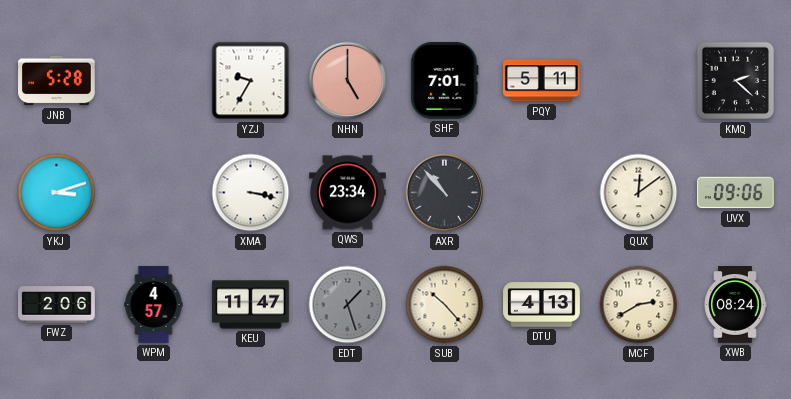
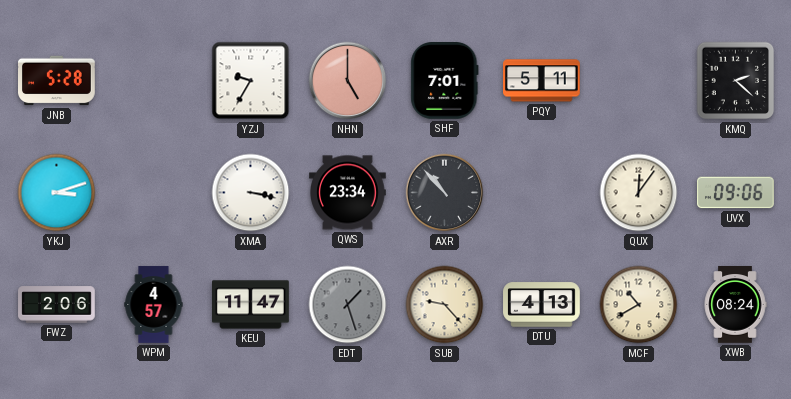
QUX: 12:09 -> 12:06 (639, 193)
SUB: 10:23 -> 9:23 (445, 305)
MCF: 2:40 -> 10:40 (639, 305)
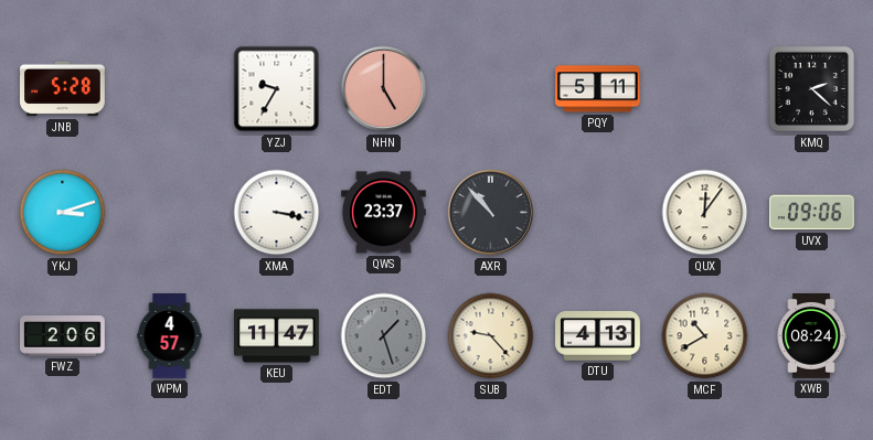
SHF: 7:01 -> none (445, 81)
QWS: 23:34 -> 23:37 (384, 213)
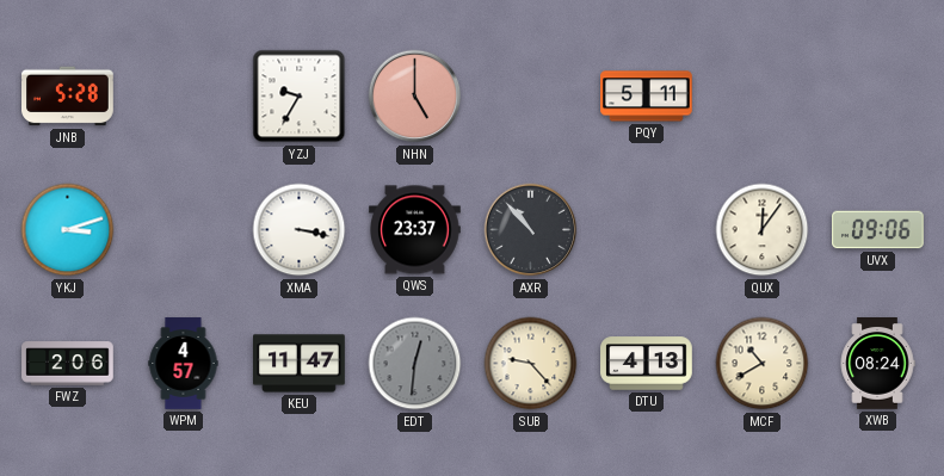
KMQ: 2:22 -> none (812, 89)
EDT: 1:27 -> 12:31 (415, 364)
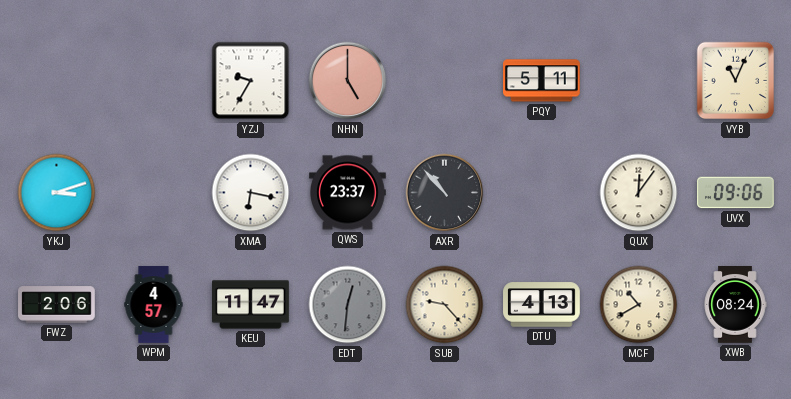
JNB: 5:28 -> none (68, 97)
VYB: none -> 11:04 (736, 81)
XMA: 3:17 -> 6:17 (251, 193)
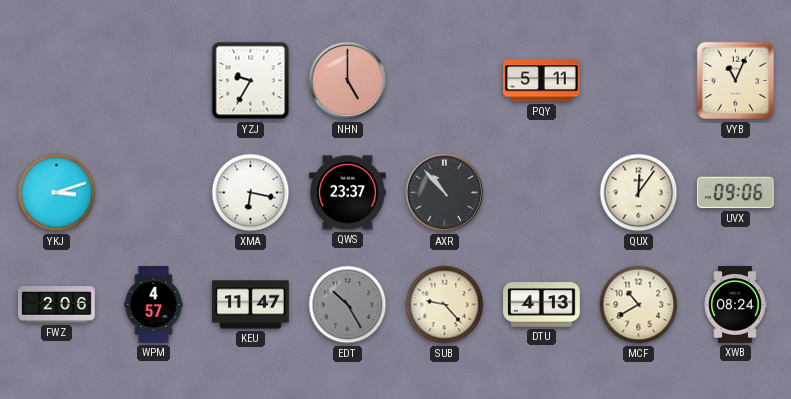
EDT: 12:31 -> 10:25 (348, 305)
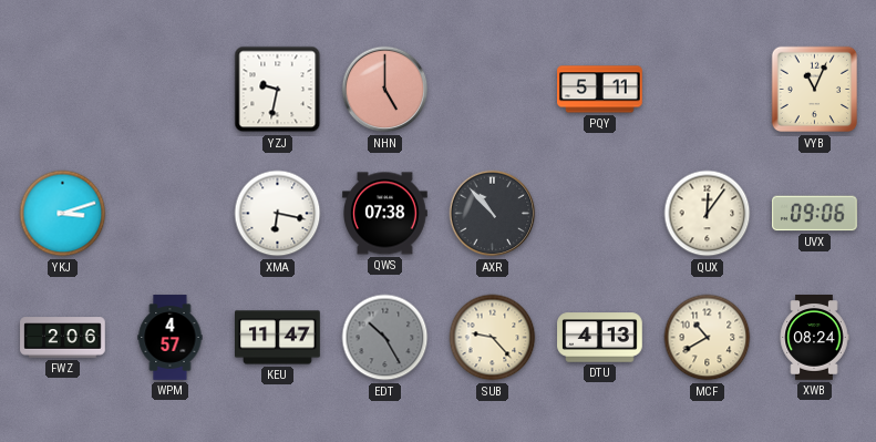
YZJ: 9:35 -> 9:32 (278, 90)
QWS: 23:37 -> 07:38 (385, 214)
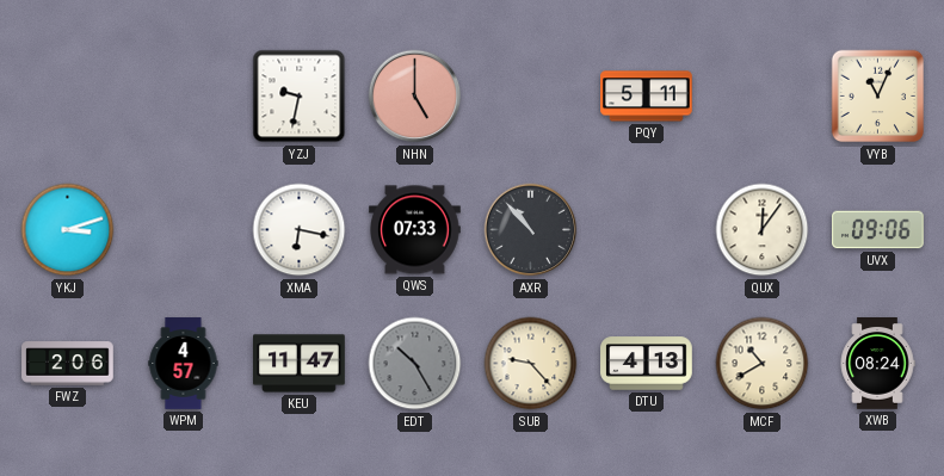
QWS: 07:38 -> 07:33 (415, 230)
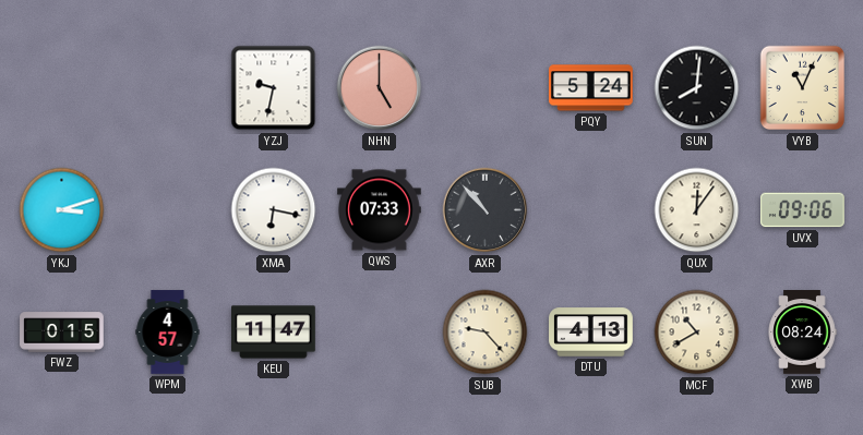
PQY: 5:11 -> 5:24 (591, 88)
SUN: none -> 8:01 (697, 88)
FWZ: 2:06 -> 0:15 (62, 333)
EDT: 10:25 -> none (415, 364)
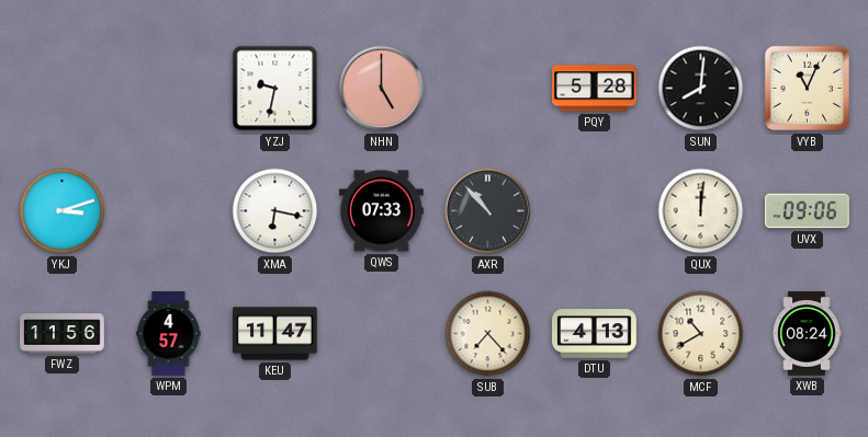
PQY: 5:24 -> 5:28 (595, 89)
QUX: 12:06 -> 12:01 (701, 211)
FWZ: 0:15 -> 11:56 (63, 334)
SUB: 9:23 -> 7:23 (488, 334)
